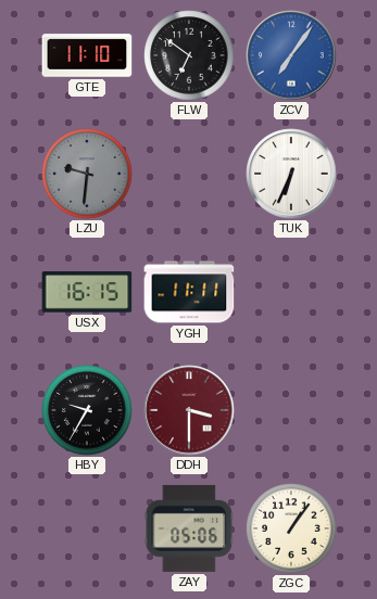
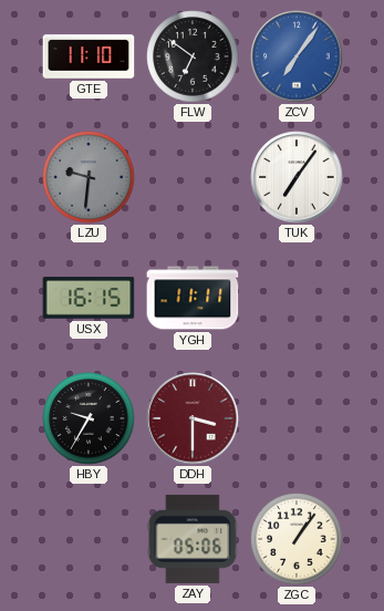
TUK: 6:34 -> 7:06 (297, 177)
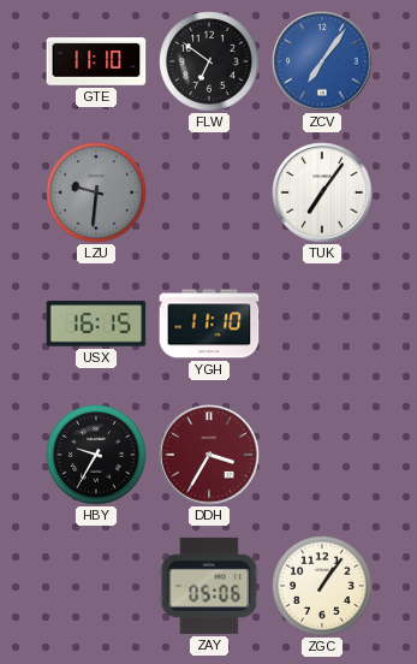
YGH: 11:11 -> 11:10 (209, 324)
DDH: 3:30 -> 3:35 (209, 455)
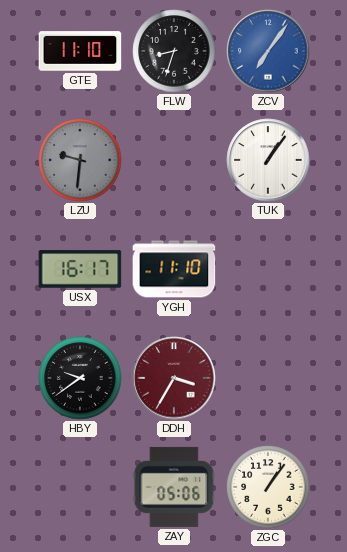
FLW: 6:51 -> 8:33 (174, 51)
TUK: 7:06 -> 1:06 (268, 160)
USX: 16:15 -> 16:17 (80, 269)
HBY: 9:35 -> 9:39 (80, 378)
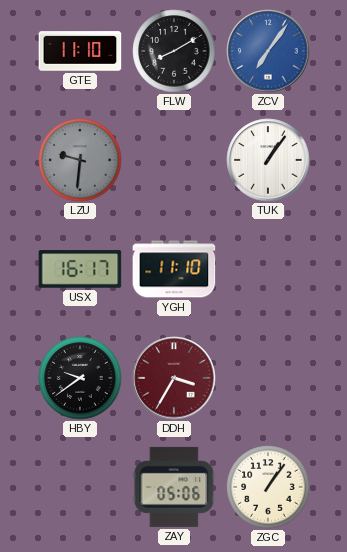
FLW: 8:33 -> 8:10 (174, 51)
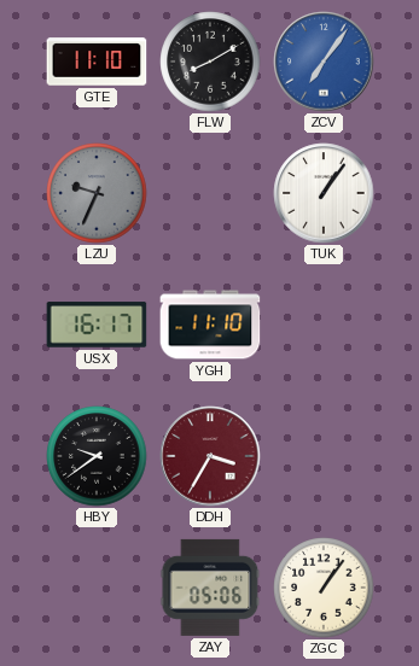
LZU: 9:31 -> 9:34 (97, 193)
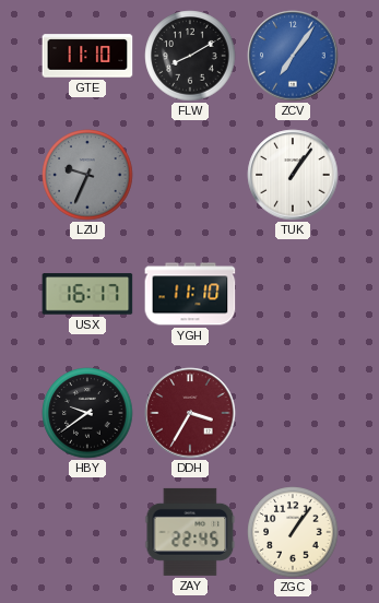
ZAY: 05:06 -> 22:45 (190, 532)
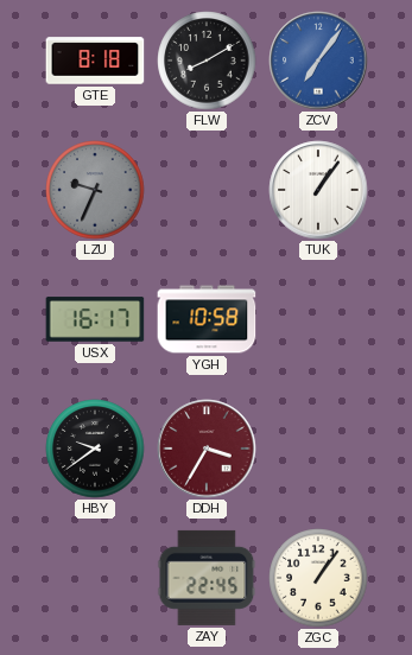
GTE: 11:10 -> 8:18 (95, 61)
YGH: 11:10 -> 10:58 (207, 319)
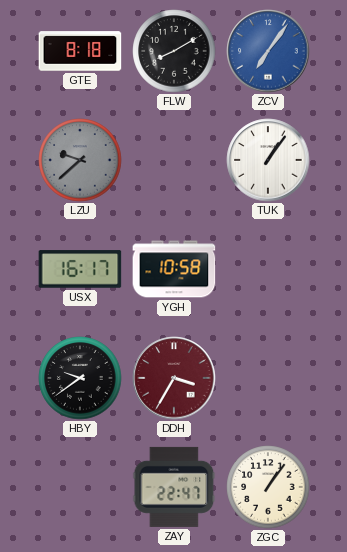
LZU: 9:34 -> 9:38 (80, 160)
ZAY: 22:45 -> 22:47 (174, 487)
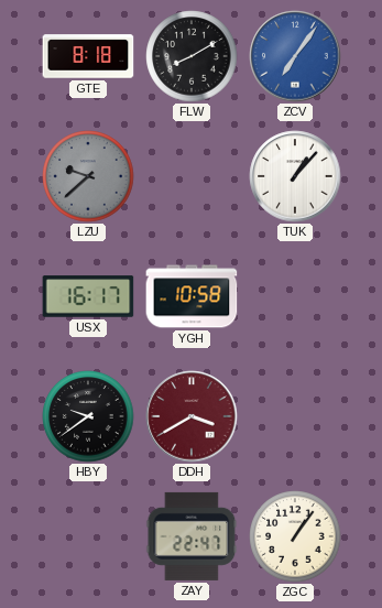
TUK: 1:06 -> 1:07 (295, 176)
DDH: 3:35 -> 3:40 (192, 416)
